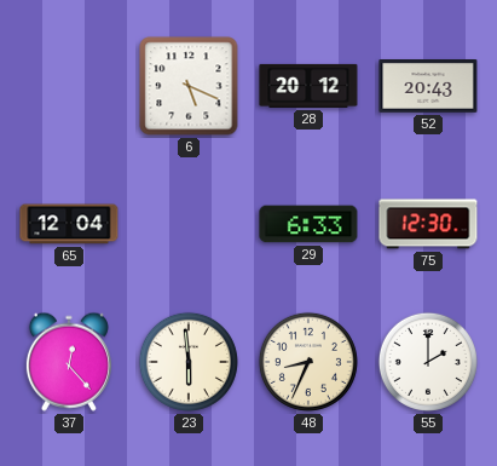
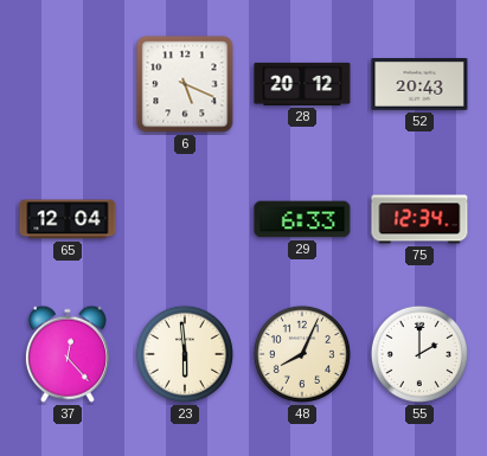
75: 12:30 -> 12:34 (419, 219)
48: 8:34 -> 8:04 (302, 354)
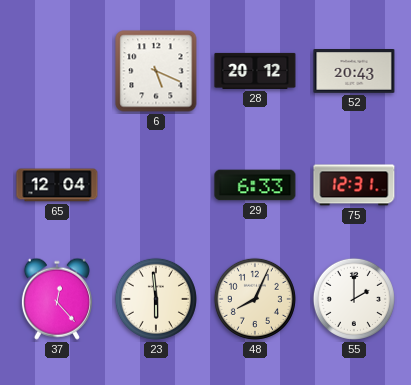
75: 12:34 -> 12:31 (354, 185)
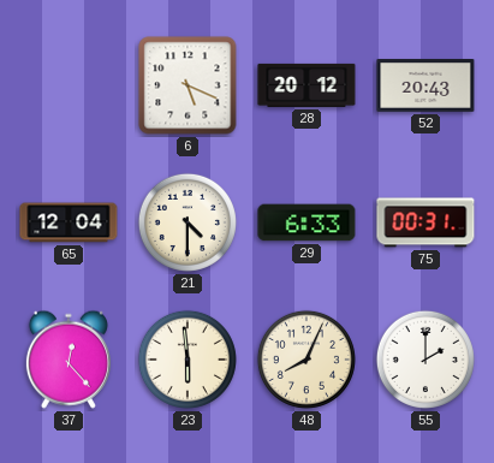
21: none -> 4:30 (188, 222)
75: 12:31 -> 00:31 (425, 222)
